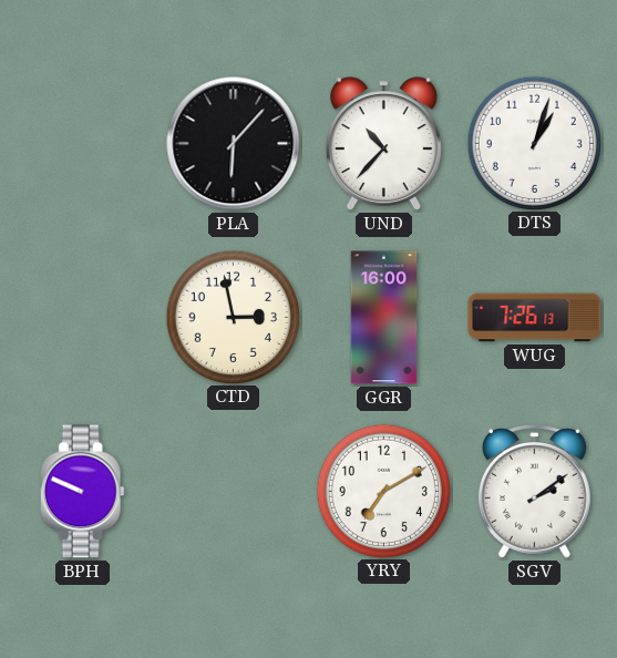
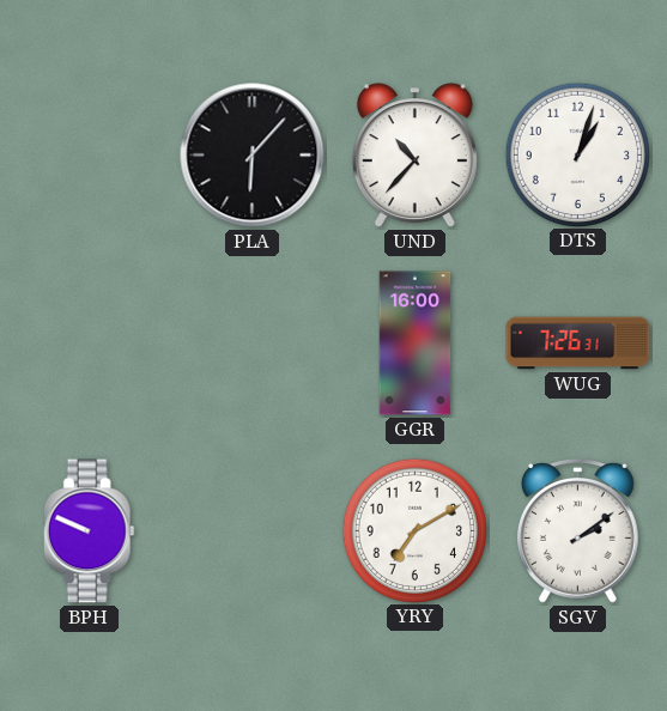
CTD: 2:58 -> none (233, 317)
WUG: 7:26:13 -> 7:26:31 (578, 344)
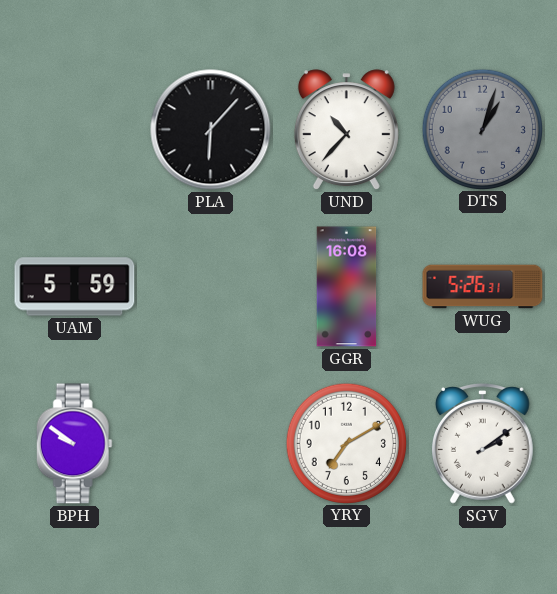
DTS dial: white -> grey (482, 129)
UAM: none -> 5:59 (75, 287)
GGR: 16:00 -> 16:08 (347, 287)
WUG: 7:26 -> 5:26 (483, 287)
BPH: 9:49 -> 9:51 (74, 444)
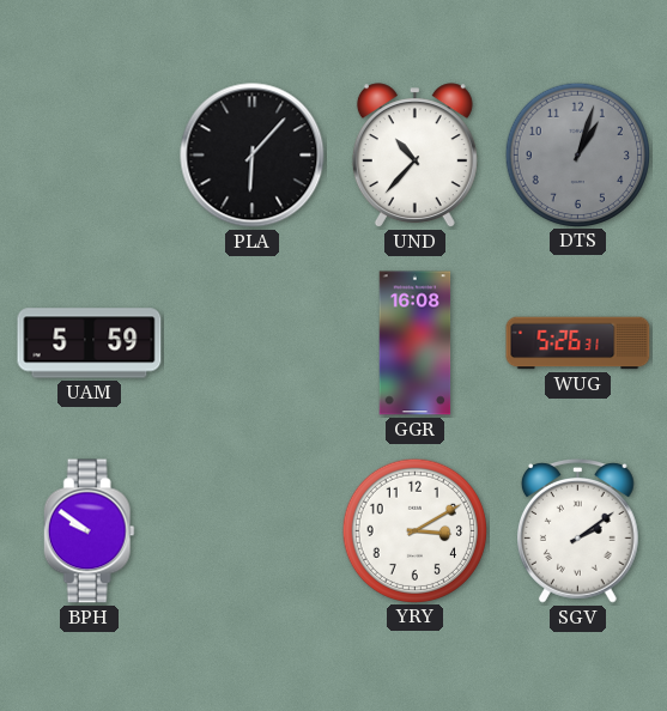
YRY: 7:10 -> 3:10 (414, 530)
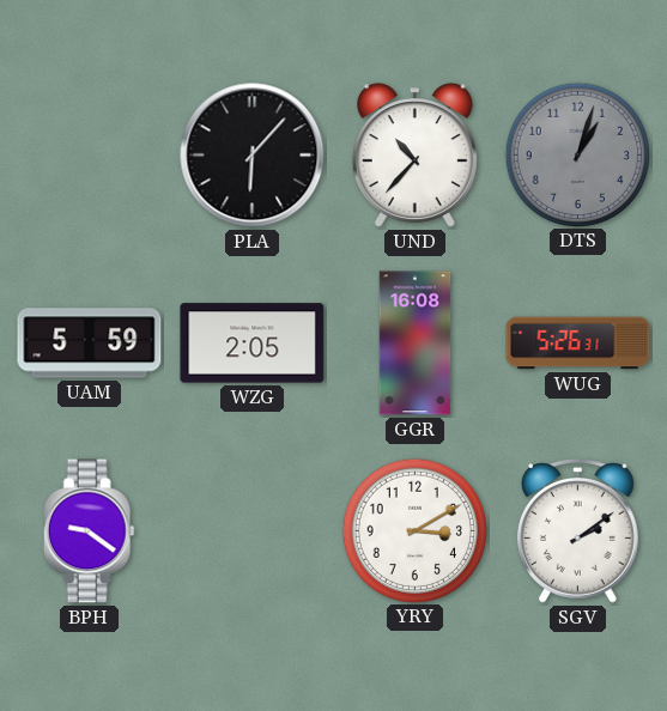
WZG: none -> 2:05 (253, 344)
BPH: 9:51 -> 9:21 (89, 531)
